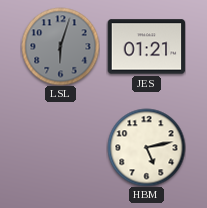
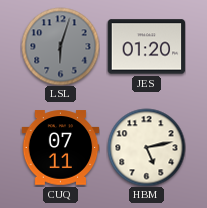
JES: 01:21 -> 01:20 (146, 47)
CUQ: none -> 07:11 (60, 148)
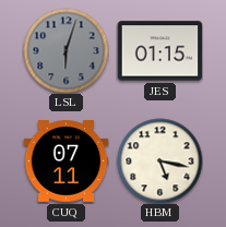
JES: 01:20 -> 01:15 (159, 51)
HBM: 5:13 -> 5:17 (159, 160)
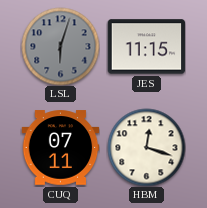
JES: 01:15 -> 11:15 (146, 47)
HBM: 5:17 -> 12:18 (146, 147)
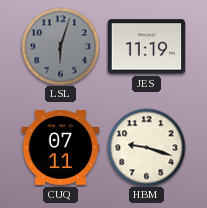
JES: 11:15 -> 11:19 (146, 47)
HBM: 12:18 -> 9:18 (146, 147)
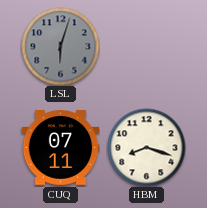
JES: 11:19 -> none (146, 47)
HBM: 9:18 -> 8:18 (146, 147)
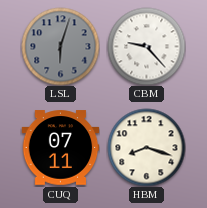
CBM: none -> 9:23 (146, 46)
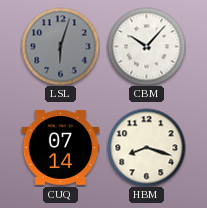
CBM: 9:23 -> 10:07 (146, 46)
CUQ: 07:11 -> 07:14 (60, 148)
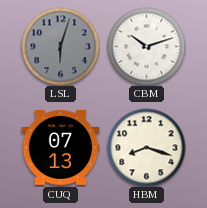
CBM: 10:07 -> 10:12 (146, 46)
CUQ: 07:14 -> 07:13 (60, 148)
